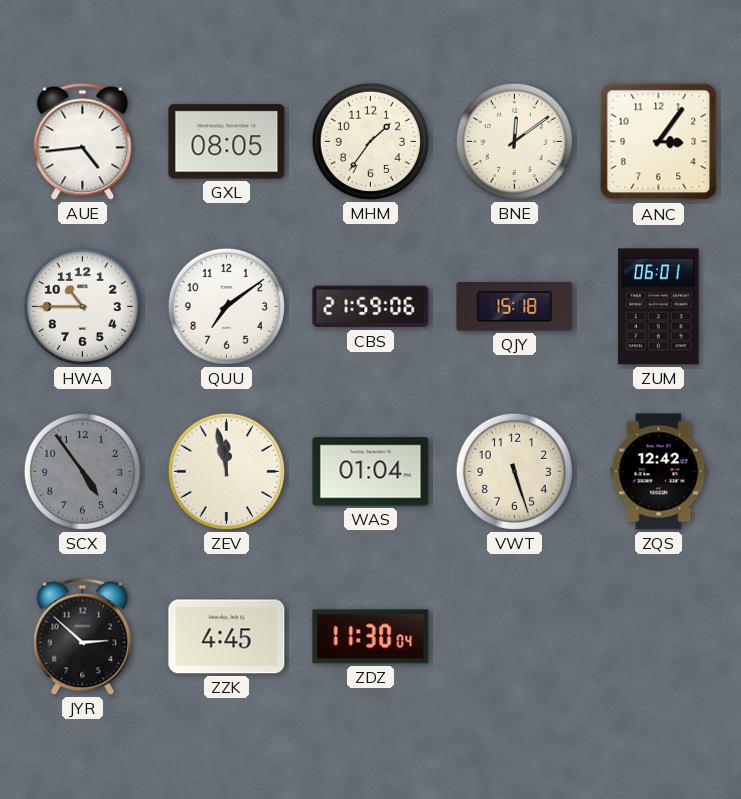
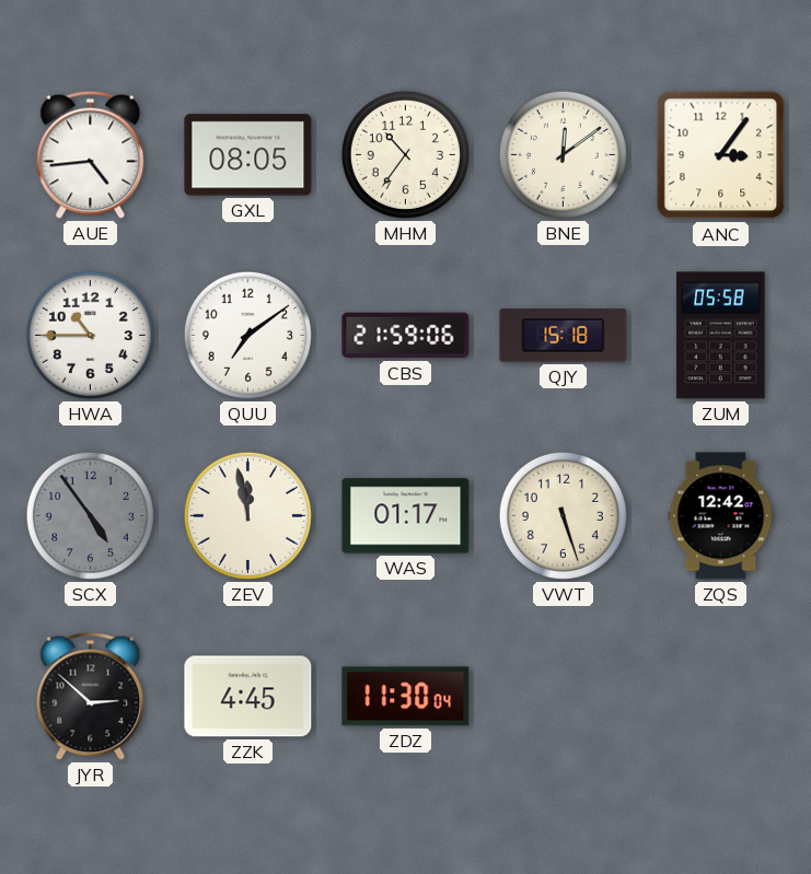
MHM: 1:36 -> 10:36 (405, 154)
ZUM: 06:01 -> 05:58 (721, 336)
WAS: 01:04 -> 01:17 (406, 516)
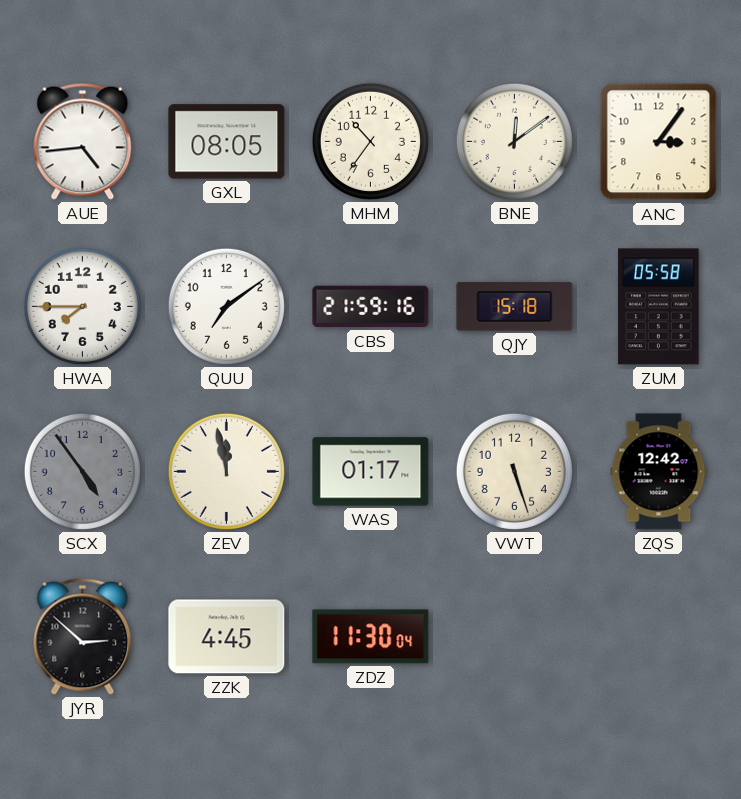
HWA: 10:45 -> 7:45 (82, 306)
CBS: 21:59:06 -> 21:59:16 (371, 307)
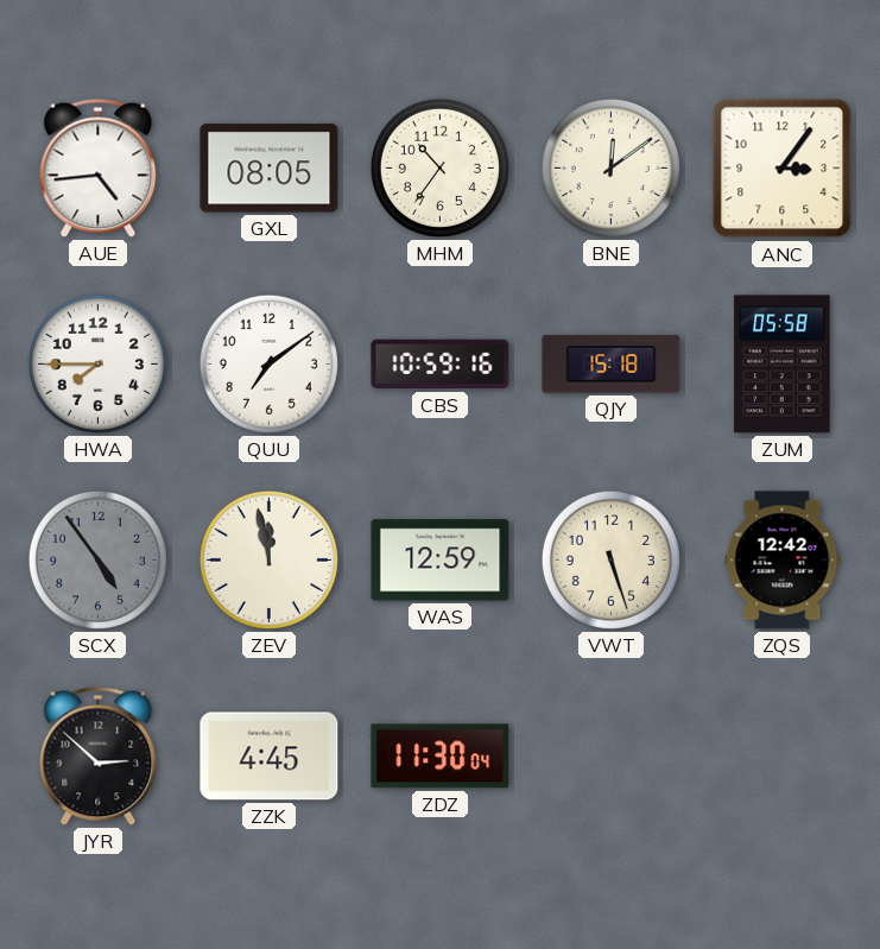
CBS: 21:59 -> 10:59 (441, 365)
WAS: 01:17 -> 12:59 (441, 561)
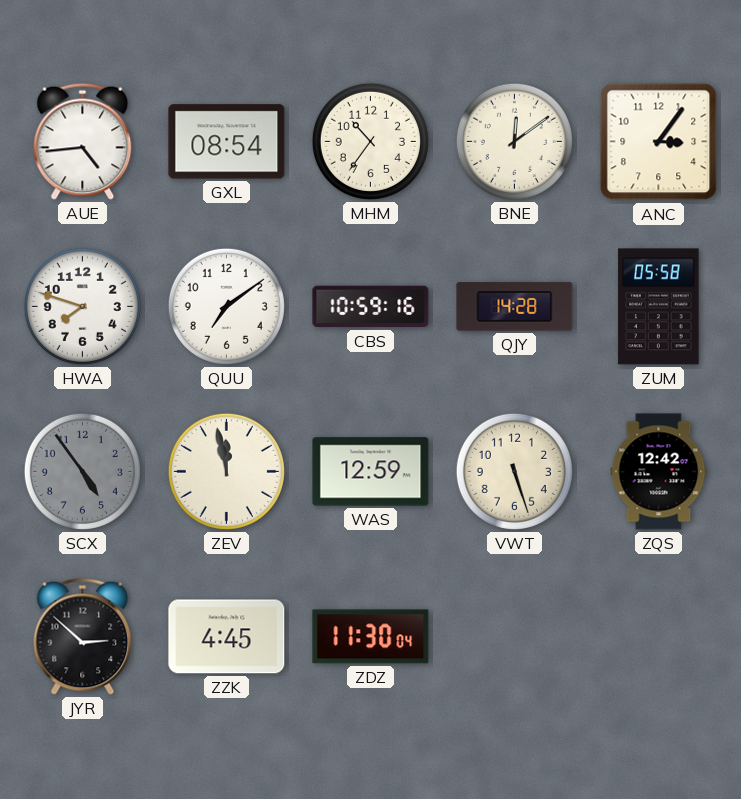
GXL: 08:05 -> 08:54 (227, 142)
HWA: 7:45 -> 7:48 (82, 306)
QJY: 15:18 -> 14:28 (515, 307)
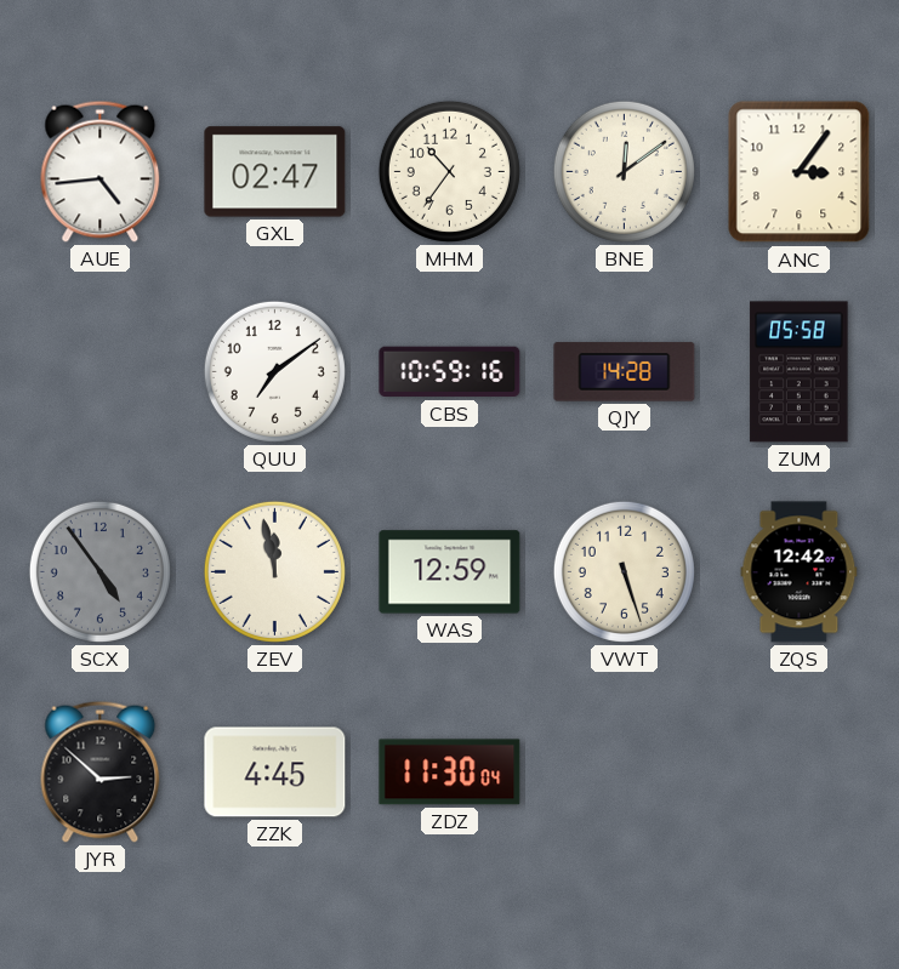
GXL: 08:54 -> 02:47 (275, 172)
HWA: 7:48 -> none (82, 306)
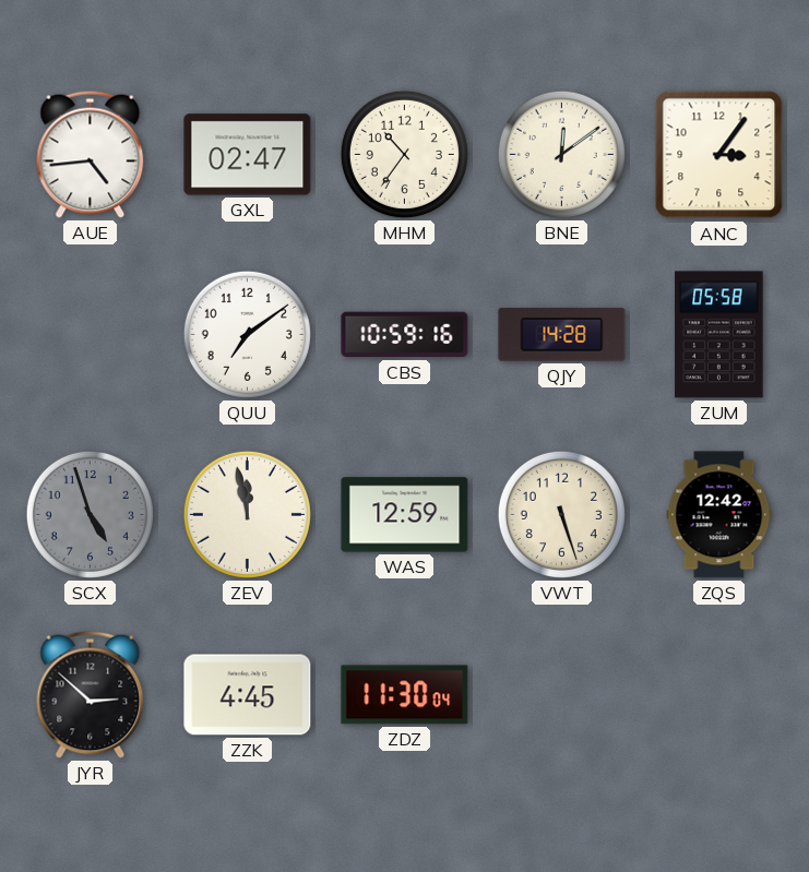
SCX: 4:54 -> 4:57 (90, 514)
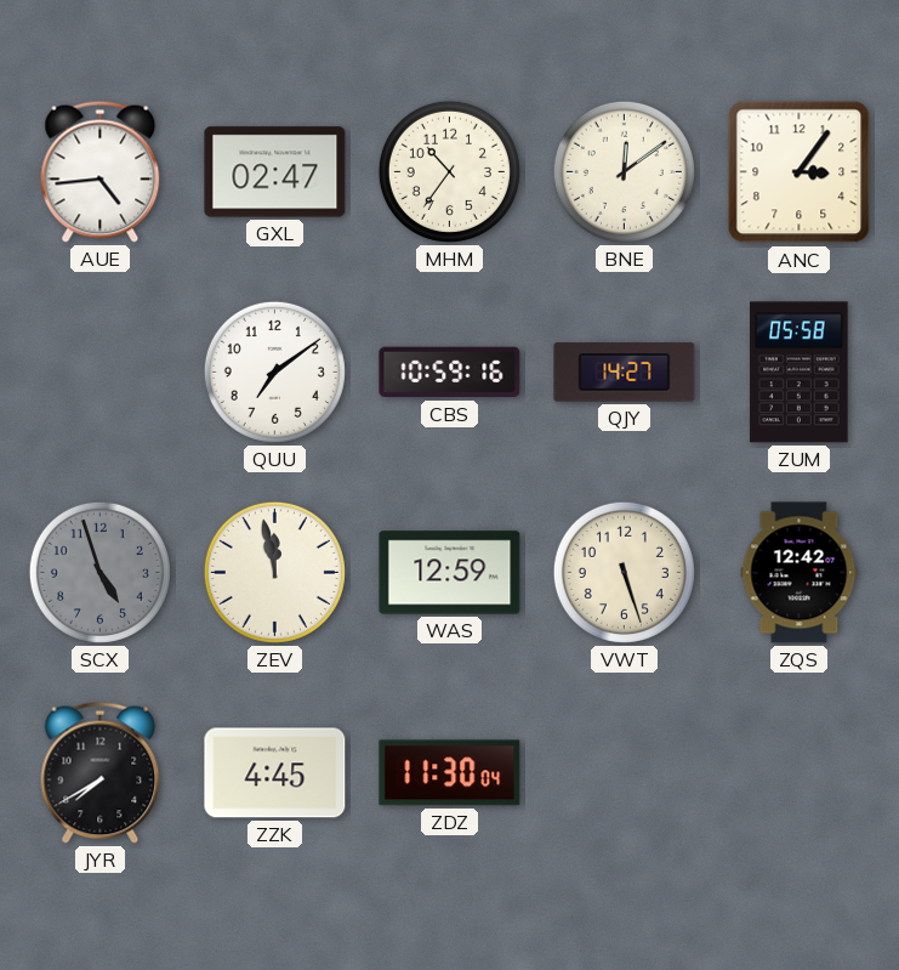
QJY: 14:28 -> 14:27 (625, 373)
JYR: 2:52 -> 7:40 (101, 772)
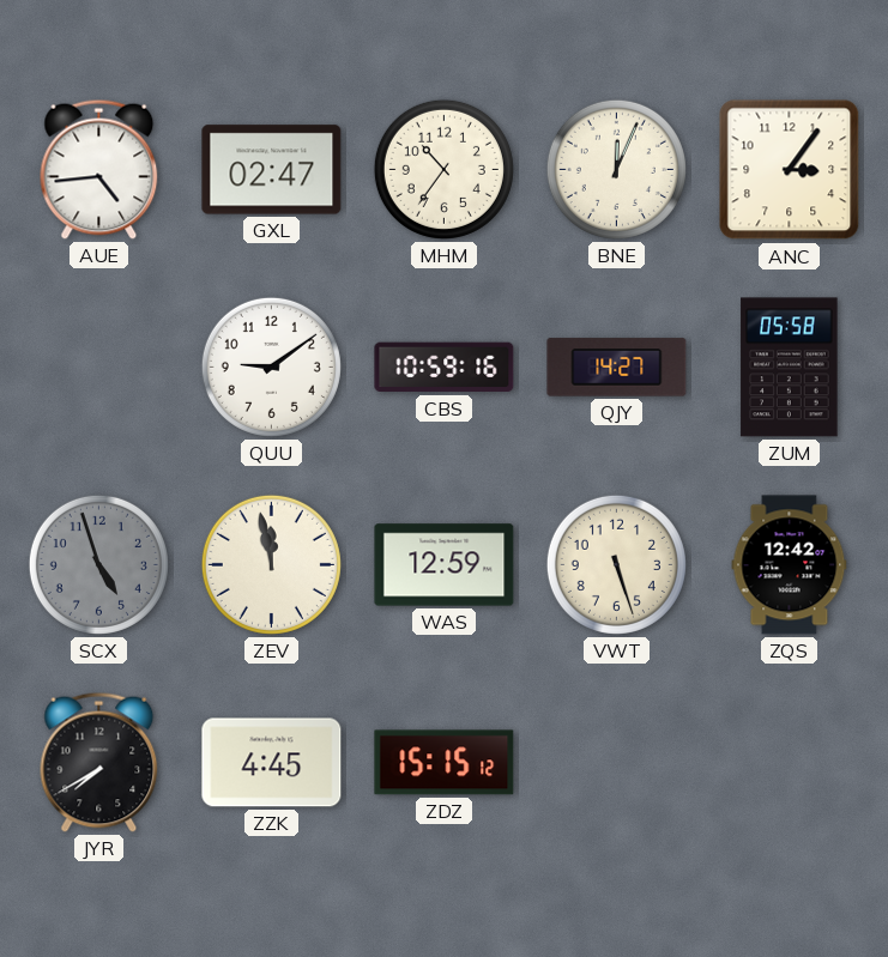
BNE: 12:09 -> 12:04 (616, 169)
QUU: 7:09 -> 9:09 (271, 367)
ZDZ: 11:30 -> 15:15 (445, 763)
